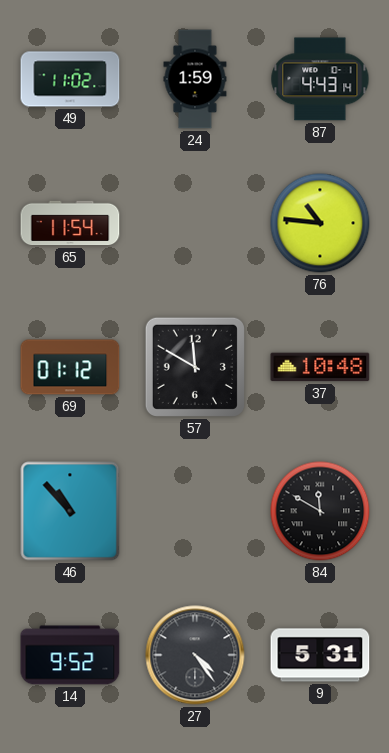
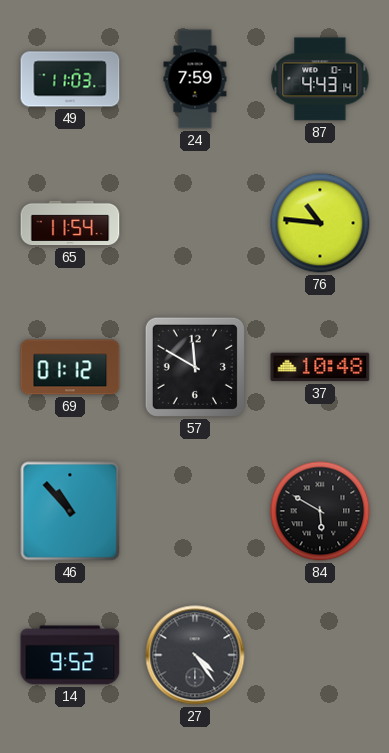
49: 11:02 -> 11:03 (70, 79)
24: 1:59 -> 7:59 (195, 79)
84: 11:50 -> 5:50 (320, 511)
9: 5:31 -> none (320, 655)
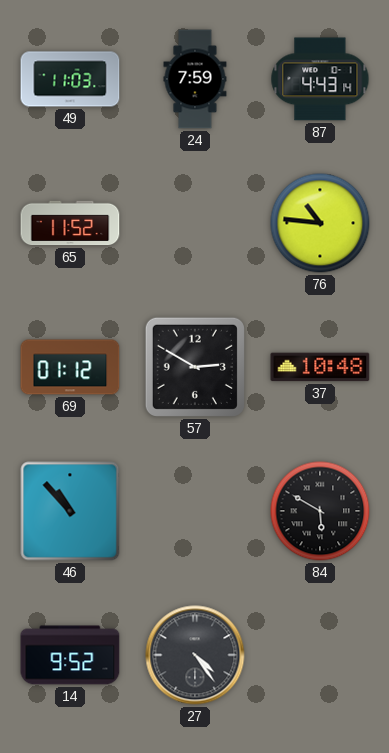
65: 11:54 -> 11:52 (70, 223)
57: 11:50 -> 2:50 (195, 367)
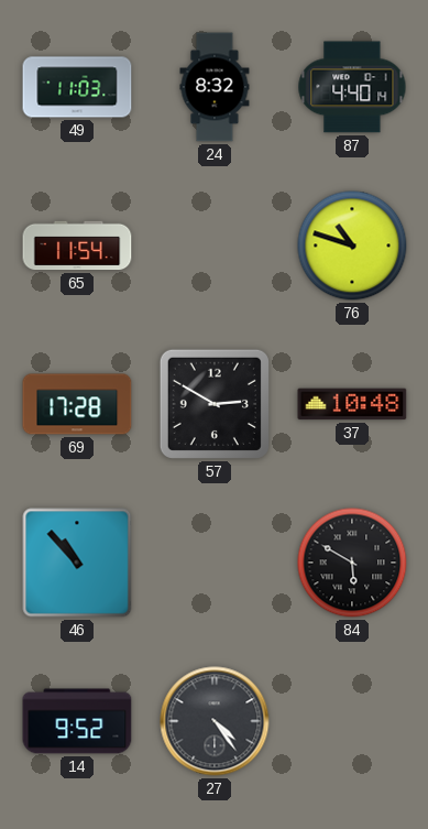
24: 7:59 -> 8:32 (215, 87)
87: 4:43 -> 4:40 (352, 87)
65: 11:52 -> 11:54 (77, 246)
76: 10:46 -> 10:48 (352, 246)
69: 01:12 -> 17:28 (77, 404)
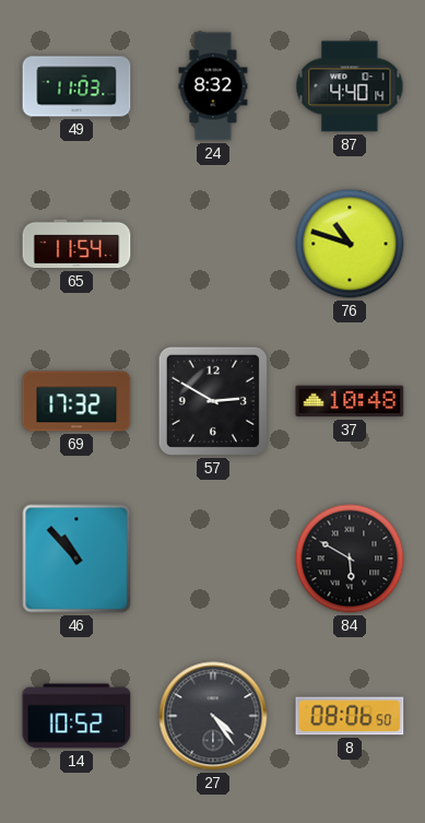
69: 17:28 -> 17:32 (76, 401)
14: 9:52 -> 10:52 (76, 716)
8: none -> 08:06 (350, 716)
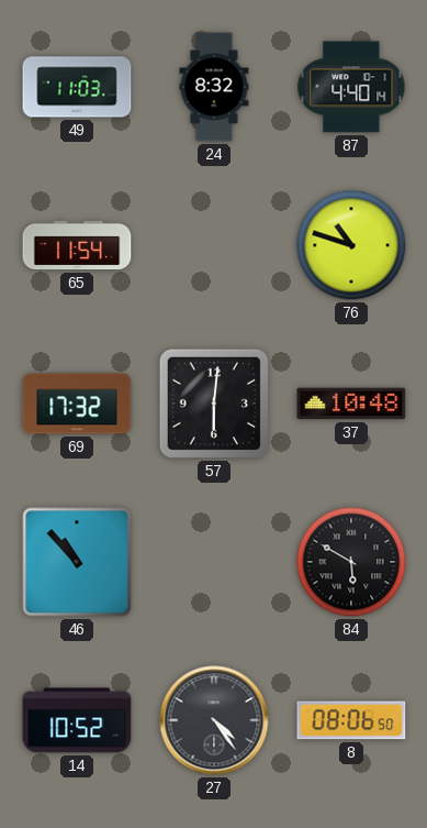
57: 2:50 -> 6:01 (214, 404)
